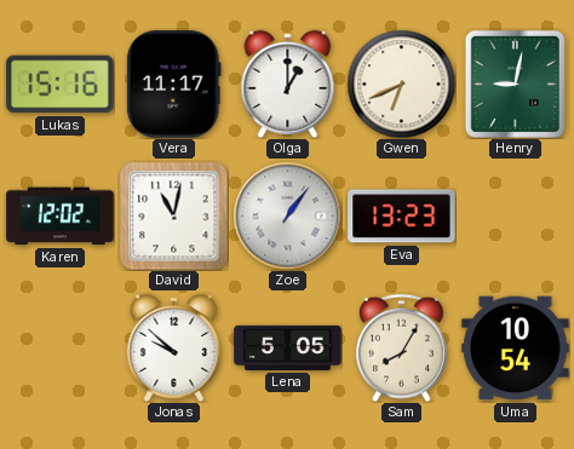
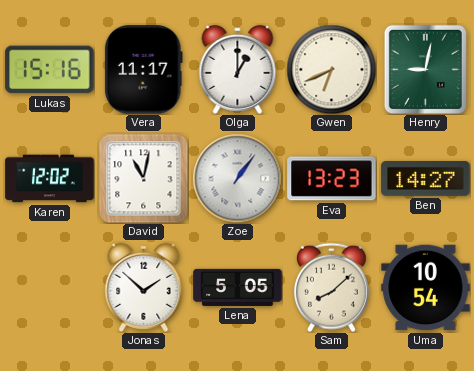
Ben: none -> 14:27 (426, 178)
Jonas: 9:52 -> 1:52 (144, 287)
Sam: 8:05 -> 8:08 (331, 287)
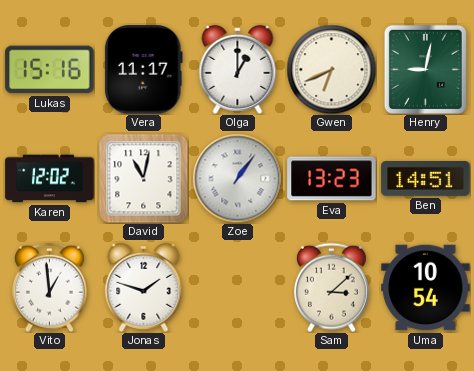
Ben: 14:27 -> 14:51 (426, 178)
Vito: none -> 12:59 (49, 287)
Jonas: 1:52 -> 1:48 (144, 287)
Lena: 5:05 -> none (238, 287)
Sam: 8:08 -> 3:08 (331, 287)
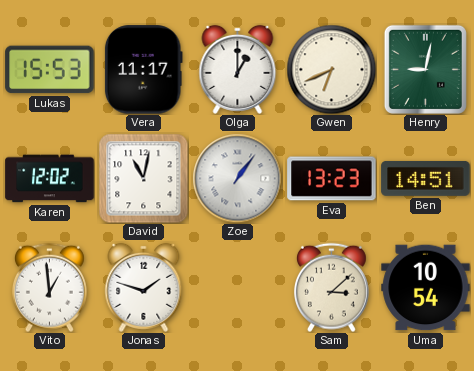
Lukas: 15:16 -> 15:53 (50, 70)
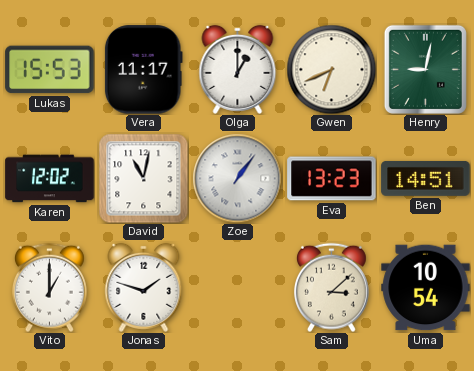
Vito: 12:59 -> 1:00 (49, 287)
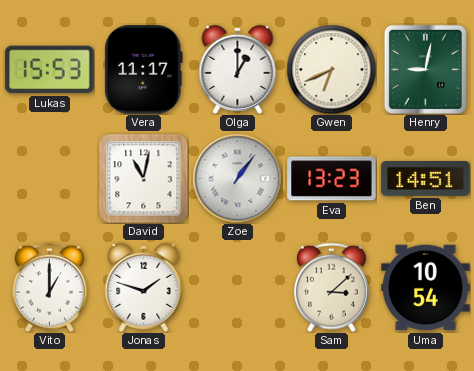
Karen: 12:02 -> none (50, 179)
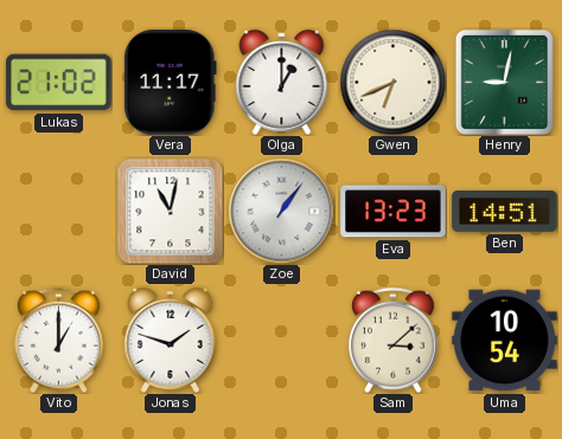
Lukas: 15:53 -> 21:02 (59, 83)
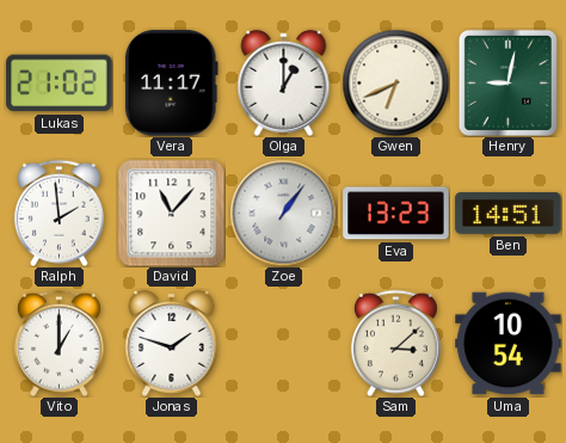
Ralph: none -> 1:59 (59, 213)
David: 11:02 -> 11:07 (171, 213)
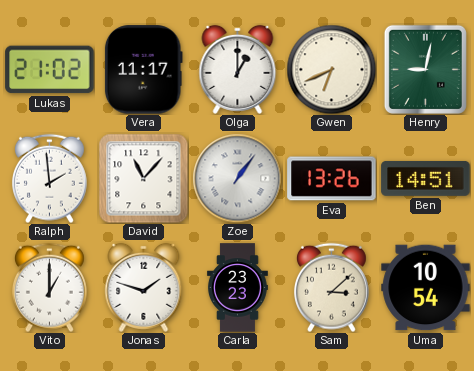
Eva: 13:23 -> 13:26 (332, 179)
Carla: none -> 23:23 (237, 288)
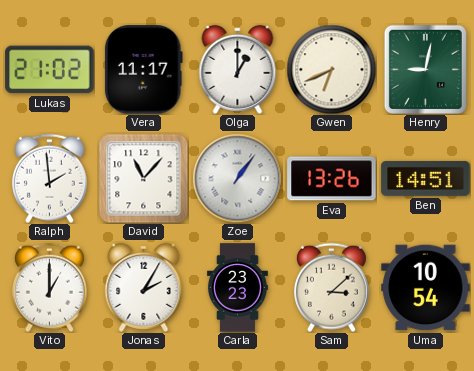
Jonas: 1:48 -> 2:05 (144, 287)
